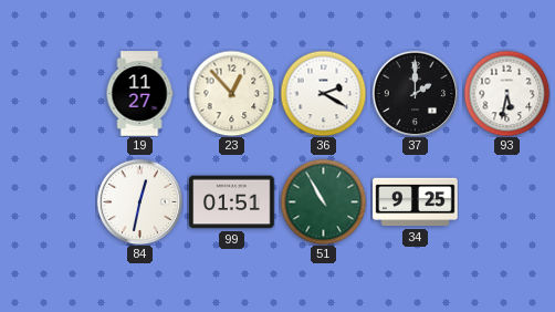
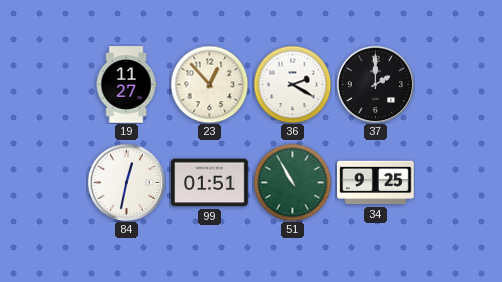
93: 5:32 -> none (506, 93)
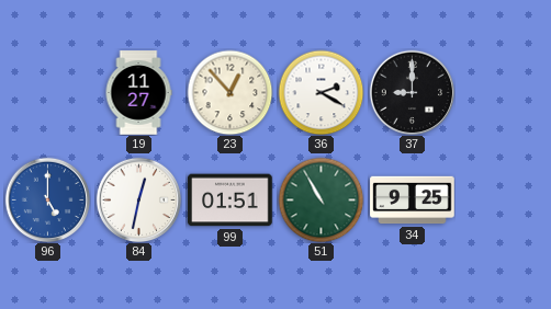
37: 2:00 -> 9:00 (412, 92)
96: none -> 5:00 (47, 199)
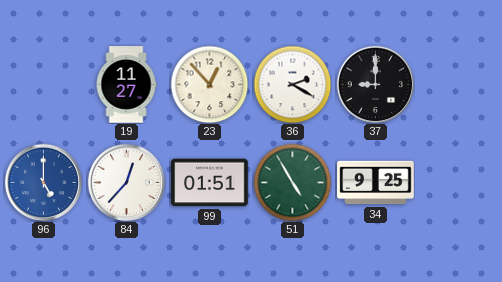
84: 12:32 -> 12:37 (126, 182)
51: 10:55 -> 4:55 (292, 182)
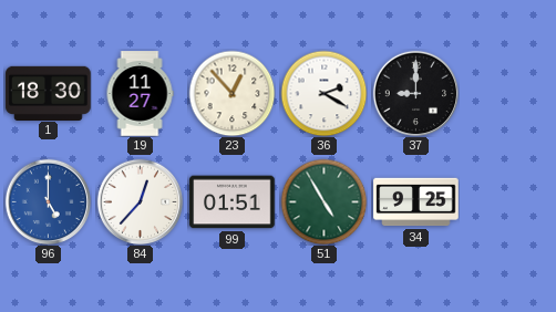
1: none -> 18:30 (49, 93)
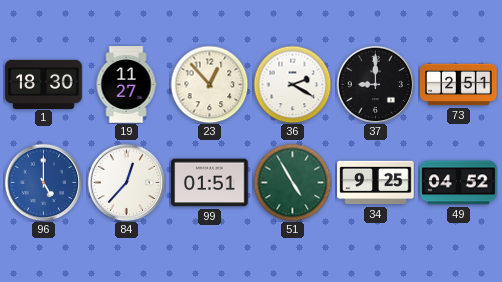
73: none -> 2:51 (459, 85)
49: none -> 04:52 (459, 183)
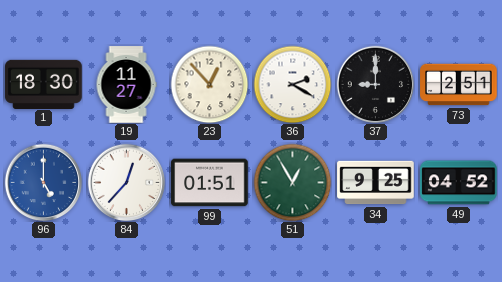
51: 4:55 -> 12:55 (292, 182)
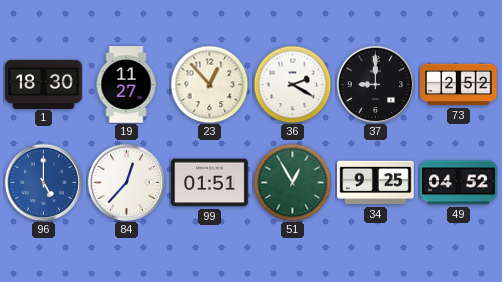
73: 2:51 -> 2:52 (459, 85)
